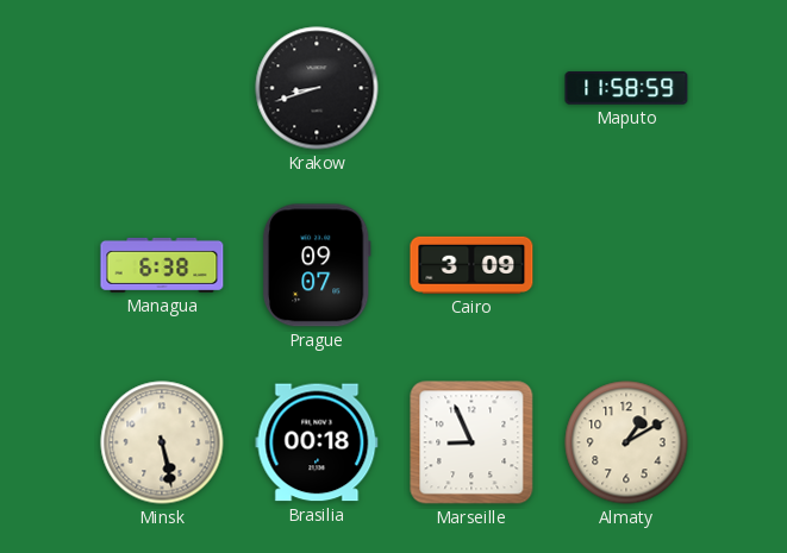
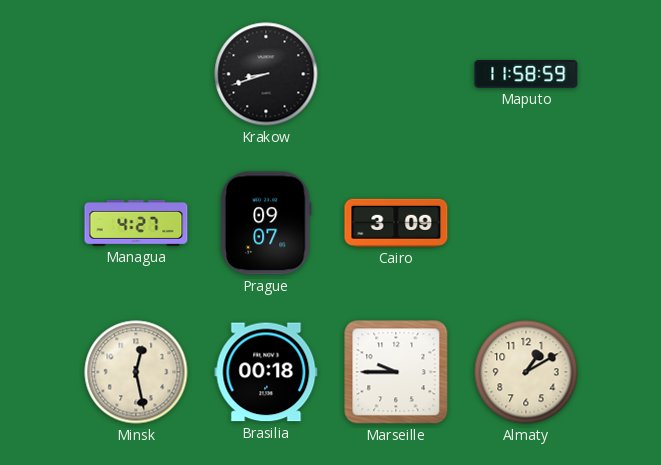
Managua: 6:38 -> 4:27 (136, 223)
Minsk: 5:28 -> 12:28 (136, 372)
Marseille: 8:56 -> 9:45 (396, 372)
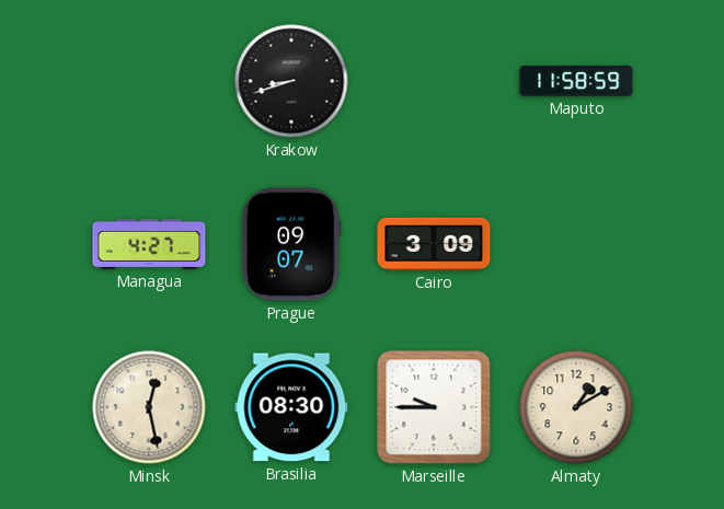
Brasilia: 00:18 -> 08:30 (291, 407)
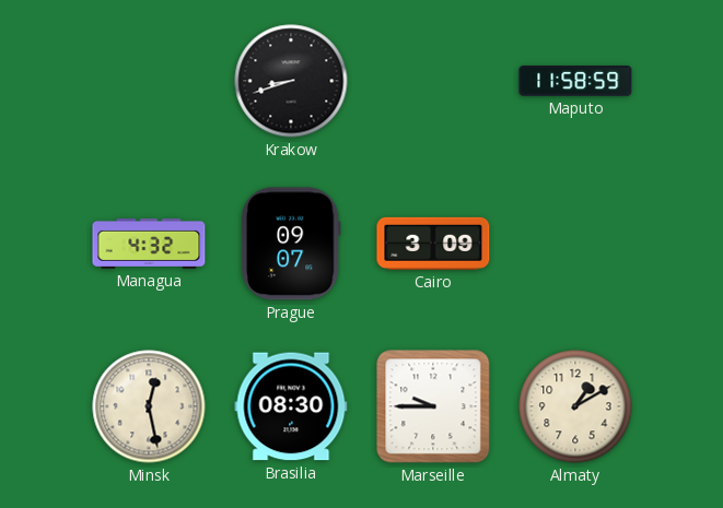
Managua: 4:27 -> 4:32 (149, 244)
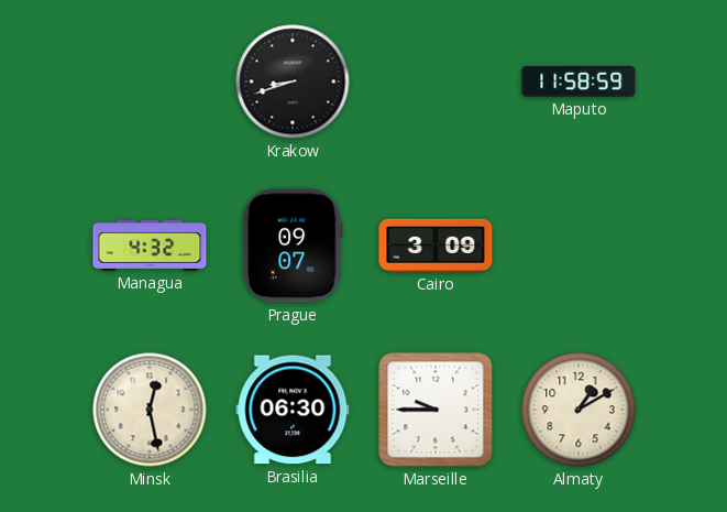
Brasilia: 08:30 -> 06:30 (293, 410)
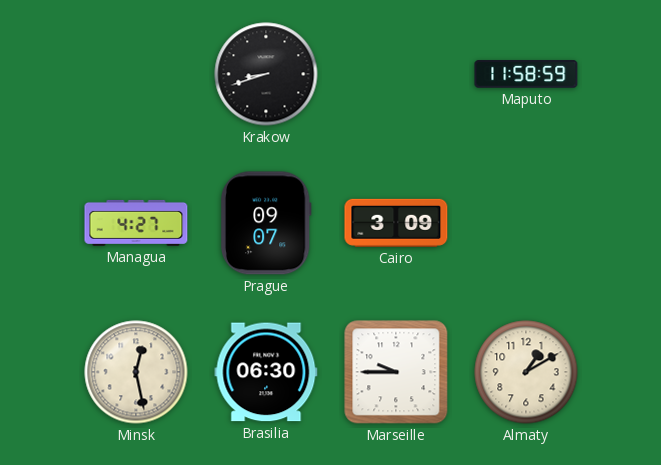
Managua: 4:32 -> 4:27 (136, 223)
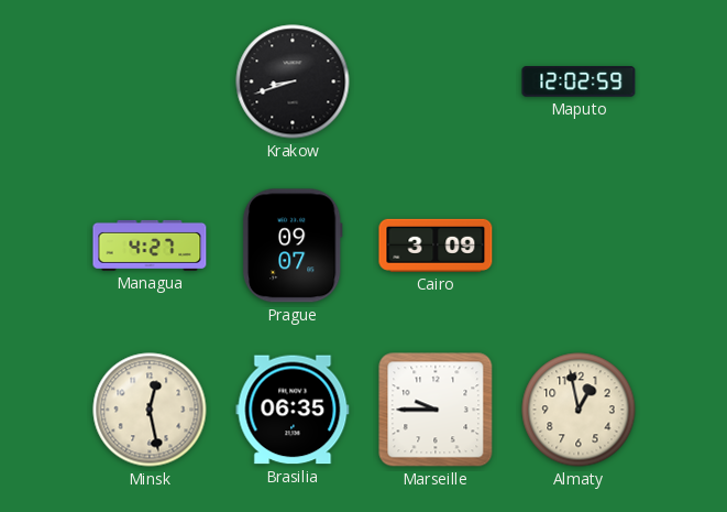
Maputo: 11:58 -> 12:02 (579, 81)
Brasilia: 06:30 -> 06:35 (293, 410)
Almaty: 1:10 -> 12:58 (579, 410)
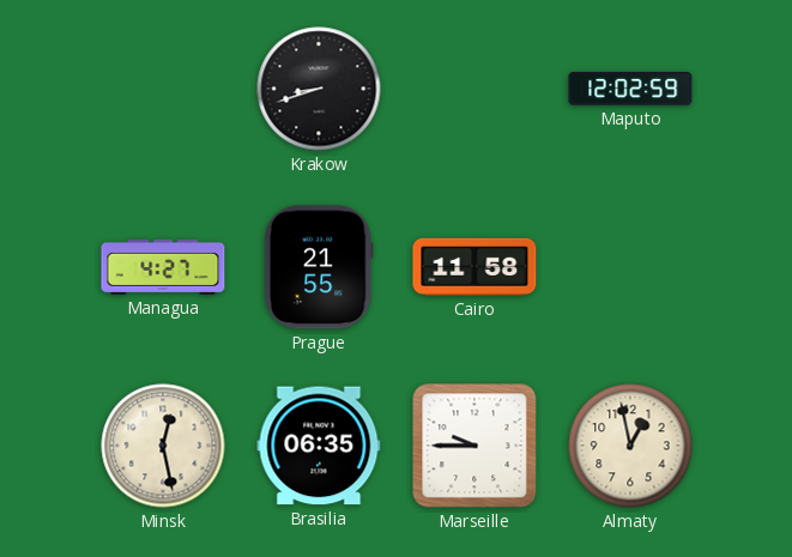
Prague: 09:07 -> 21:55 (319, 267)
Cairo: 3:09 -> 11:58 (474, 267)
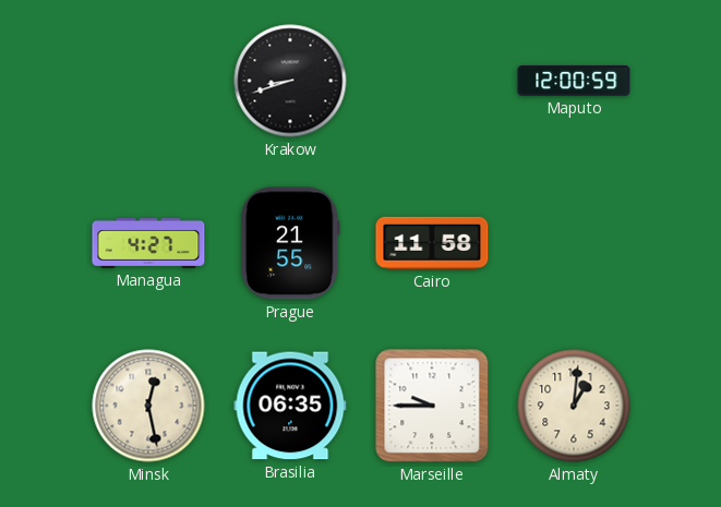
Maputo: 12:02 -> 12:00 (574, 81)
Almaty: 12:58 -> 1:01 (574, 406)
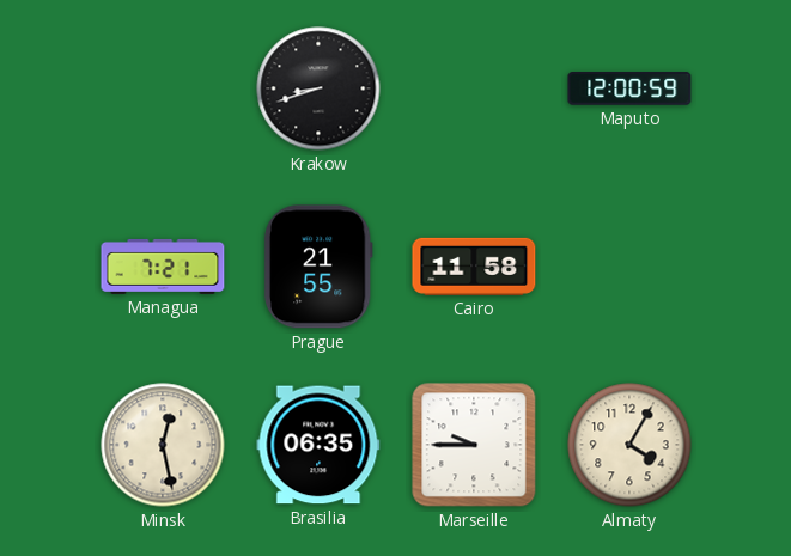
Managua: 4:27 -> 7:21 (163, 267)
Almaty: 1:01 -> 4:05 (629, 445)
